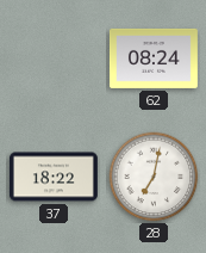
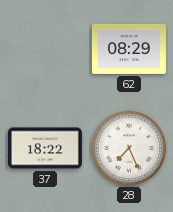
62: 08:24 -> 08:29 (129, 49)
28: 7:02 -> 7:26 (129, 148)
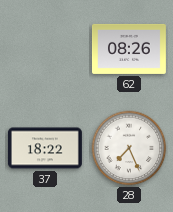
62: 08:29 -> 08:26 (129, 49)
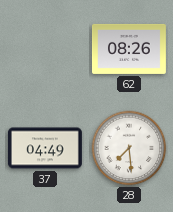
37: 18:22 -> 04:49 (45, 148)
28: 7:26 -> 7:29 (129, 148)
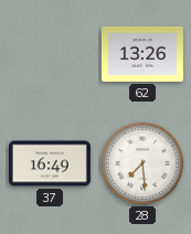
62: 08:26 -> 13:26 (142, 54)
37: 04:49 -> 16:49 (50, 163)
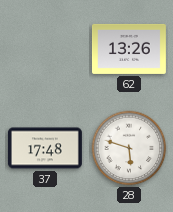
37: 16:49 -> 17:48 (45, 148)
28: 7:29 -> 5:48 (129, 148)
